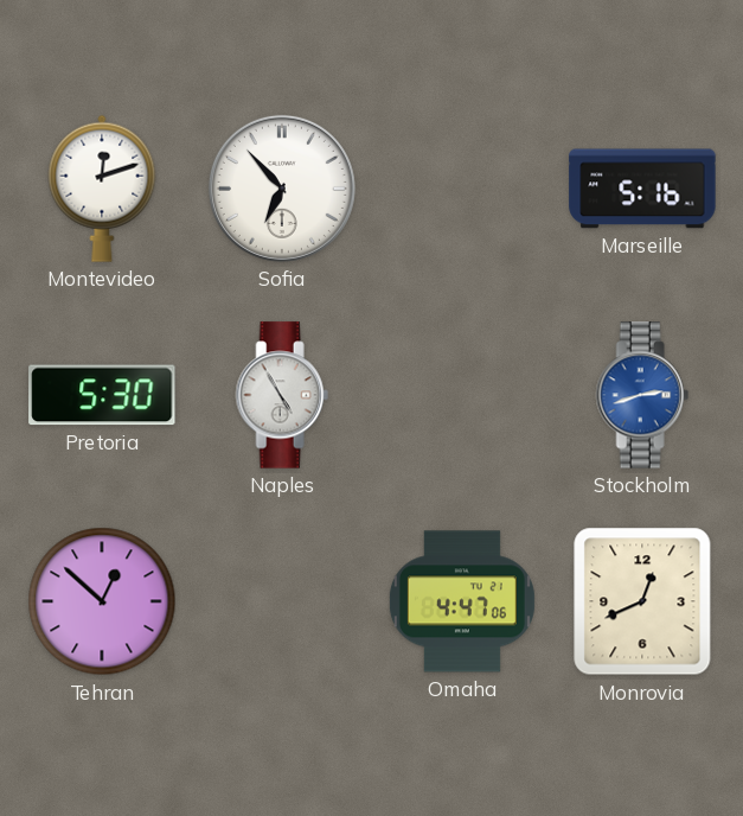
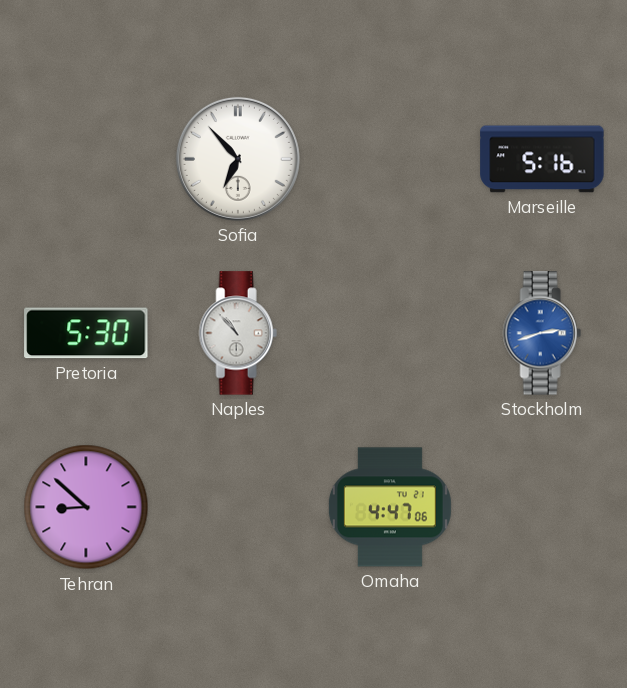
Montevideo: 12:12 -> none (102, 189)
Naples: 4:55 -> 10:53 (238, 333)
Tehran: 12:52 -> 8:52 (86, 507)
Monrovia: 12:41 -> none (642, 601)
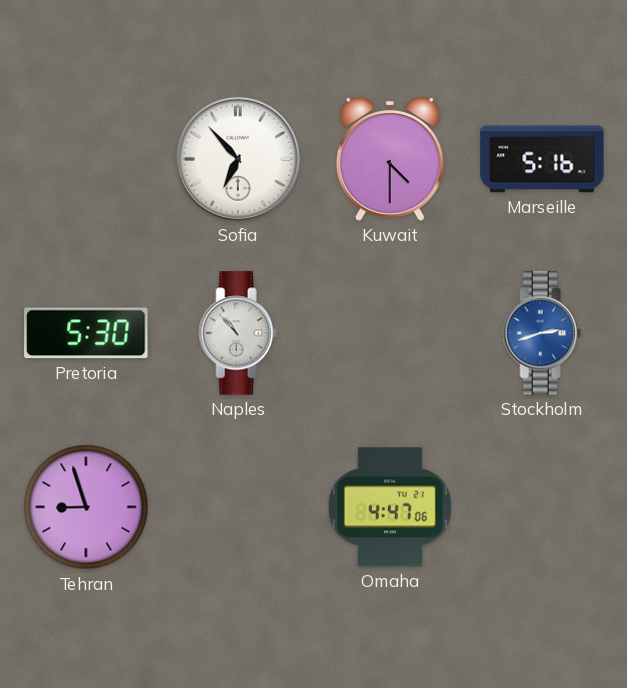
Kuwait: none -> 4:30 (390, 159)
Tehran: 8:52 -> 8:57 (86, 507)
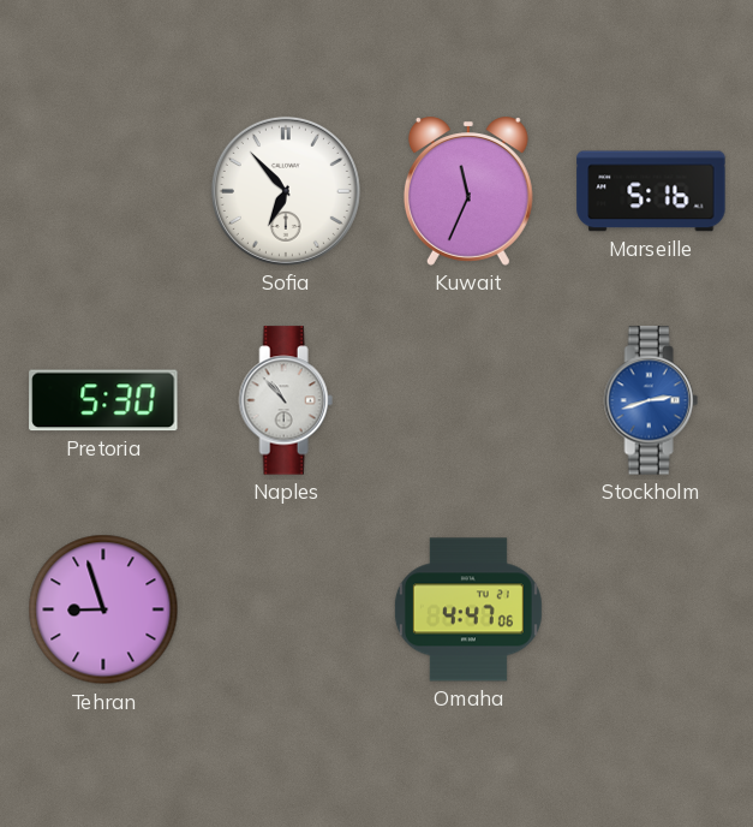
Kuwait: 4:30 -> 11:34 (468, 191)
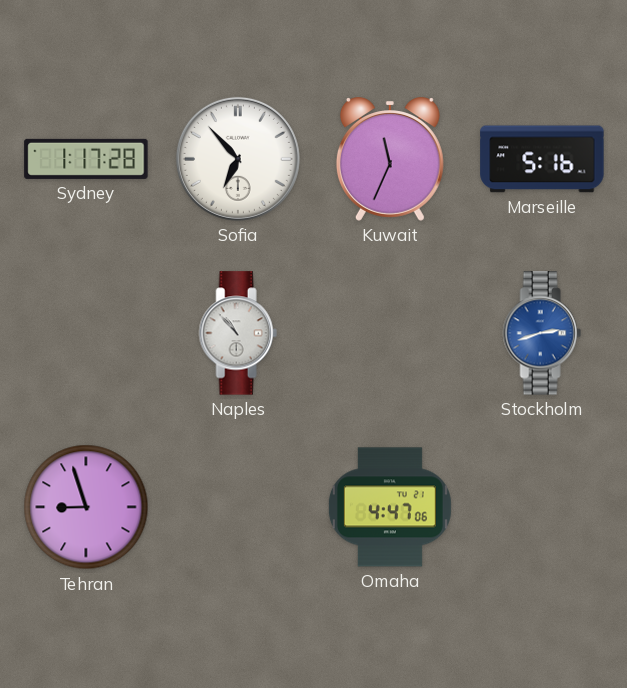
Sydney: none -> 1:17 (86, 159)
Pretoria: 5:30 -> none (103, 400)
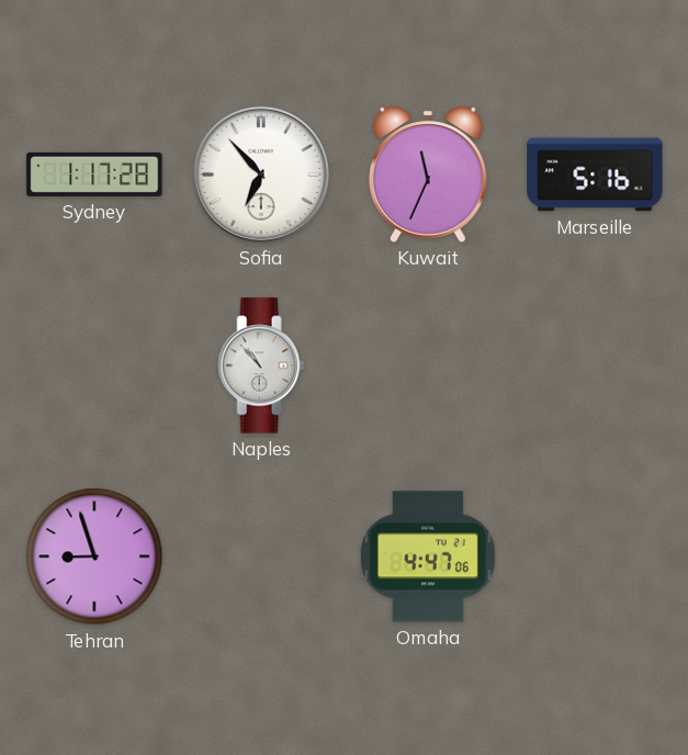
Stockholm: 2:42 -> none (542, 333)
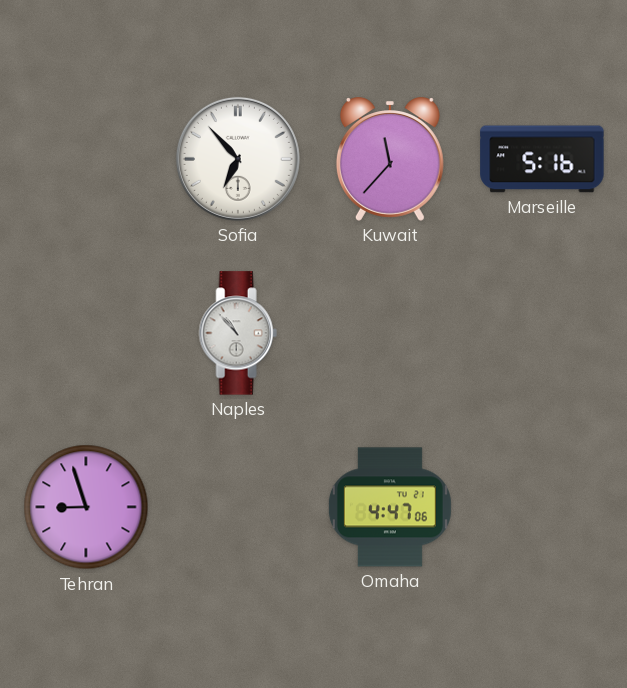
Sydney: 1:17 -> none (94, 174)
Kuwait: 11:34 -> 11:37 (390, 159)
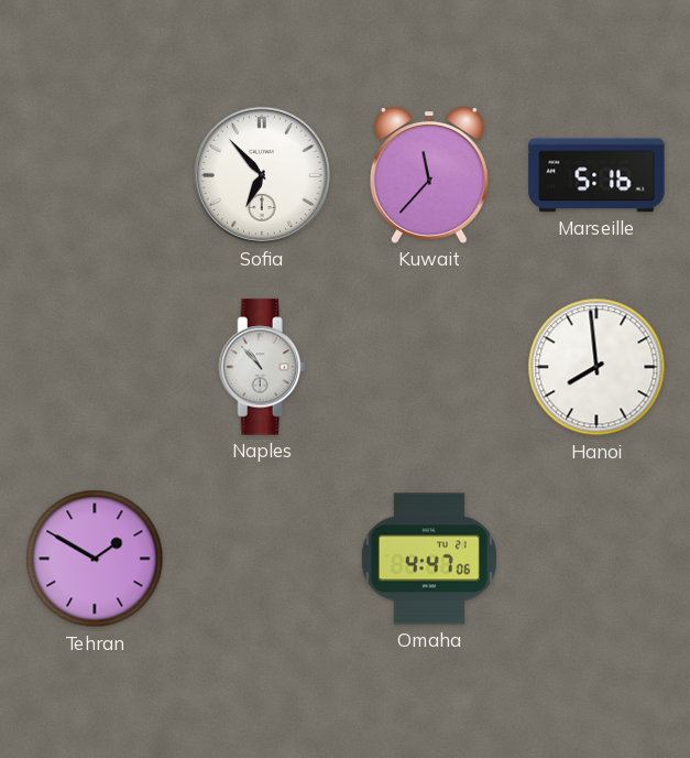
Hanoi: none -> 7:59 (596, 367)
Tehran: 8:57 -> 1:50 (95, 559)
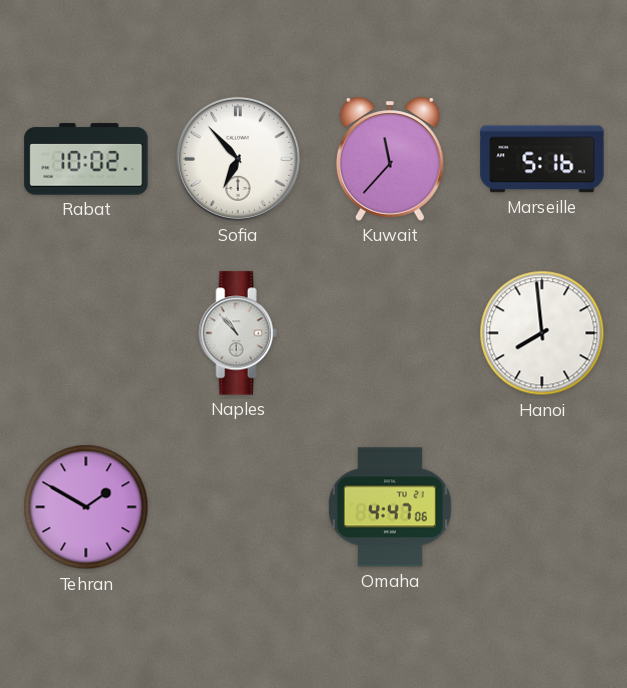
Rabat: none -> 10:02 (86, 159)
